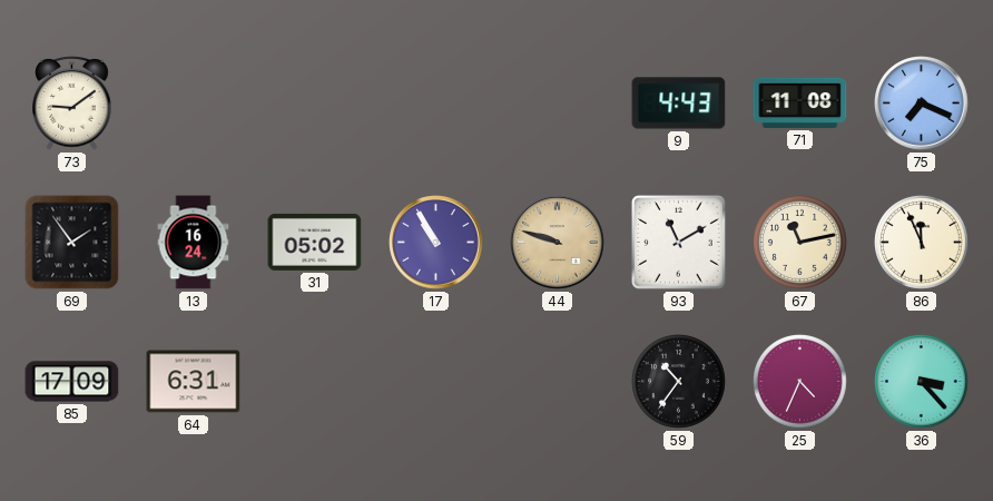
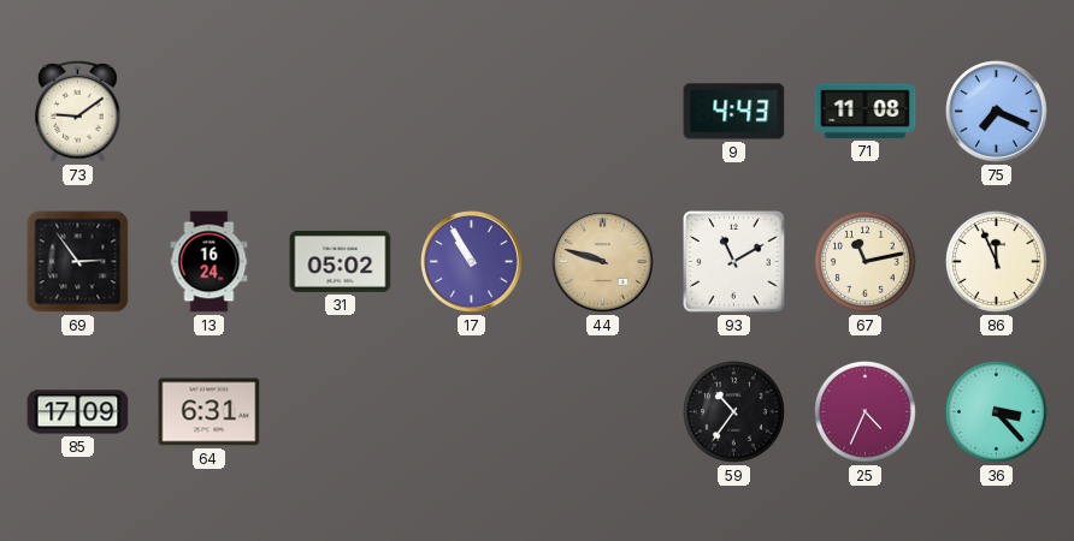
69: 1:54 -> 2:54 (78, 262)
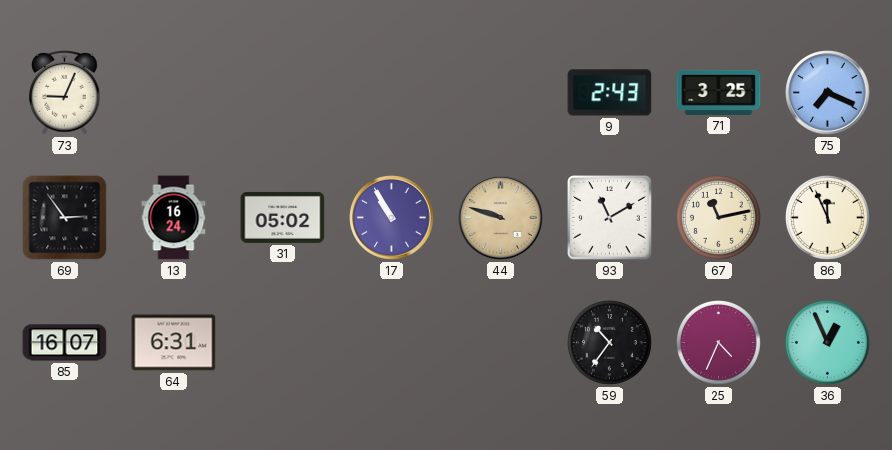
73: 9:09 -> 9:04 (65, 93)
9: 4:43 -> 2:43 (610, 93)
71: 11:08 -> 3:25 (719, 92)
85: 17:09 -> 16:07 (65, 343)
36: 3:23 -> 12:56 (828, 343)
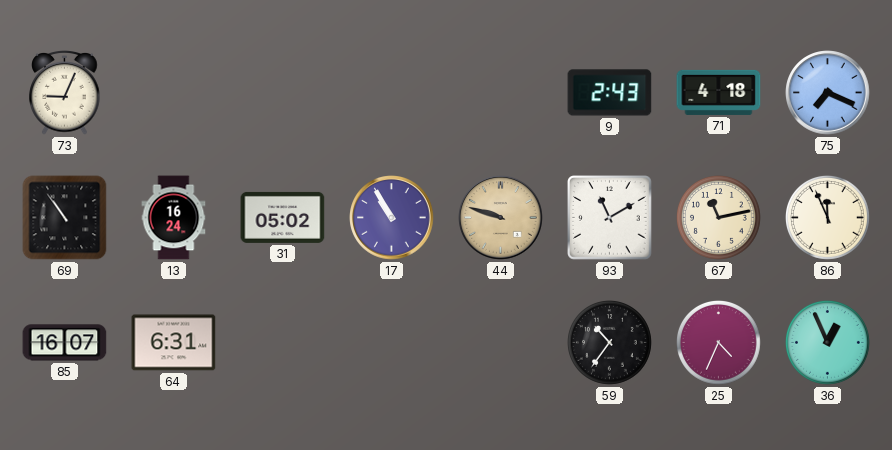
71: 3:25 -> 4:18 (719, 92)
69: 2:54 -> 10:54 (65, 218)
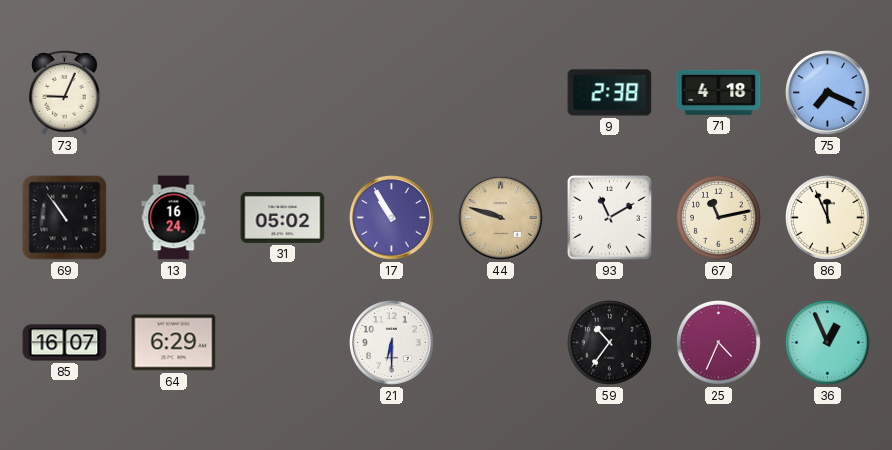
9: 2:43 -> 2:38 (610, 93)
64: 6:31 -> 6:29 (174, 343)
21: none -> 6:30 (392, 343)
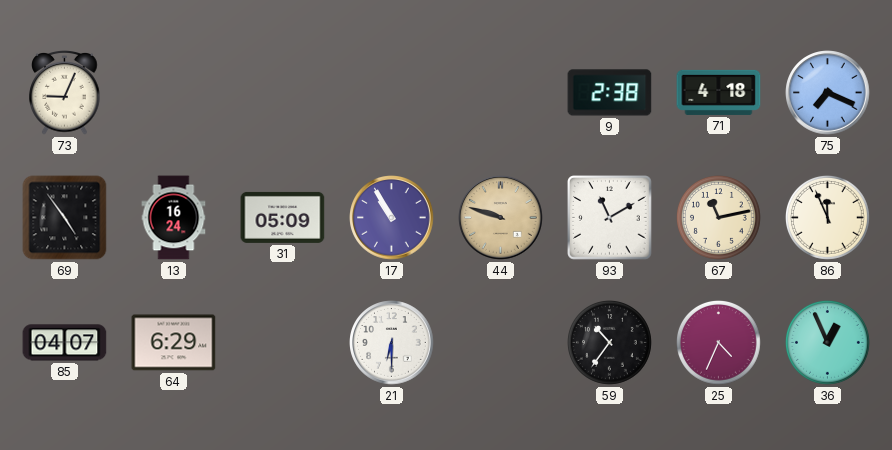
69: 10:54 -> 4:54 (65, 218)
31: 05:02 -> 05:09 (283, 217)
85: 16:07 -> 04:07 (65, 343)
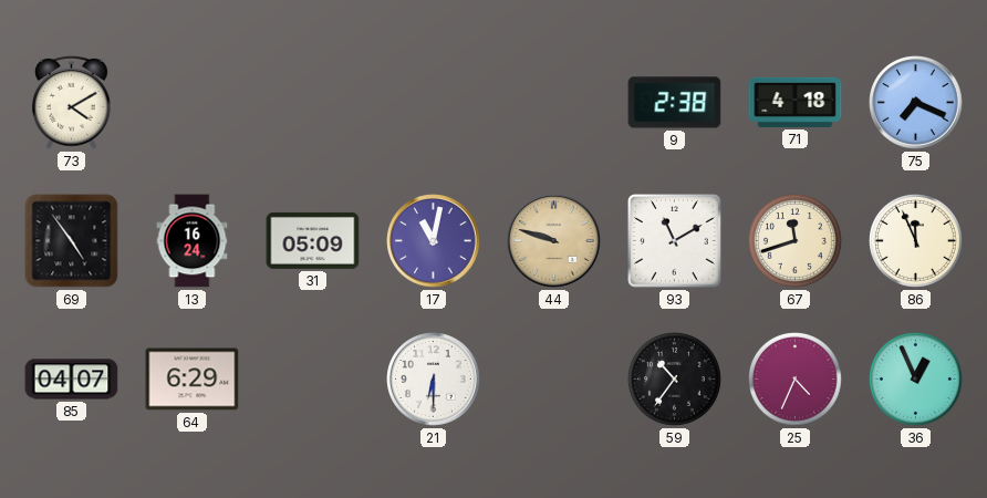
73: 9:04 -> 4:10 (72, 103)
17: 10:55 -> 11:02 (434, 241)
67: 11:13 -> 11:42 (796, 241)
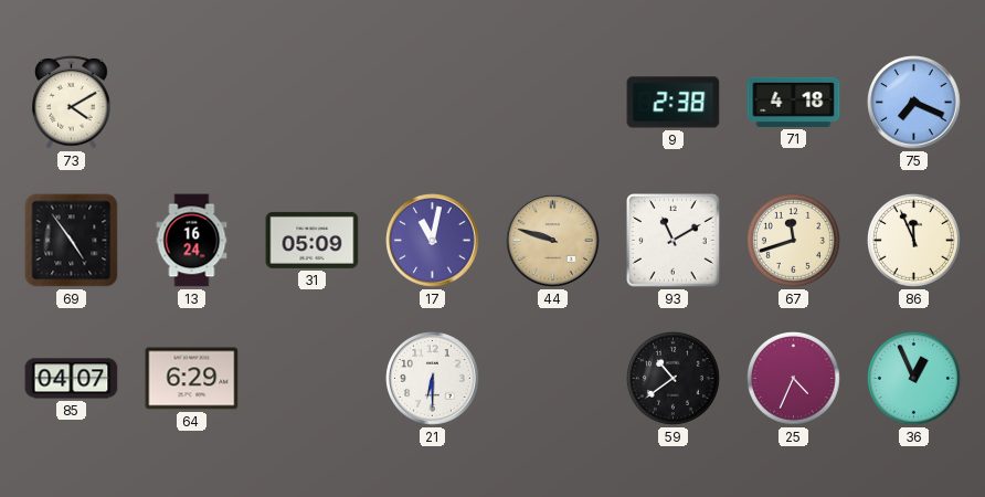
59: 10:36 -> 10:39 (674, 379)
